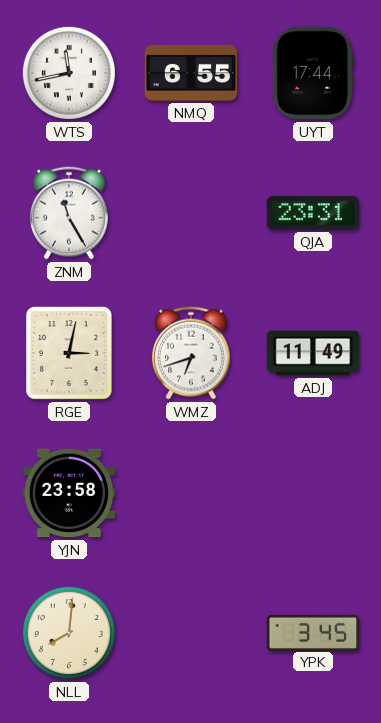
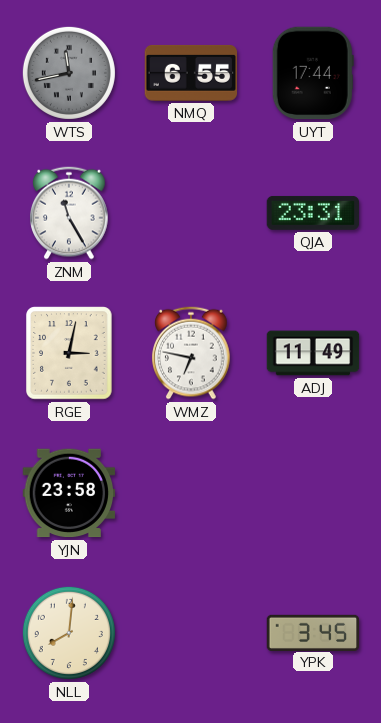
WTS dial: white -> grey (69, 73)
WMZ: 6:42 -> 6:47 (191, 353)
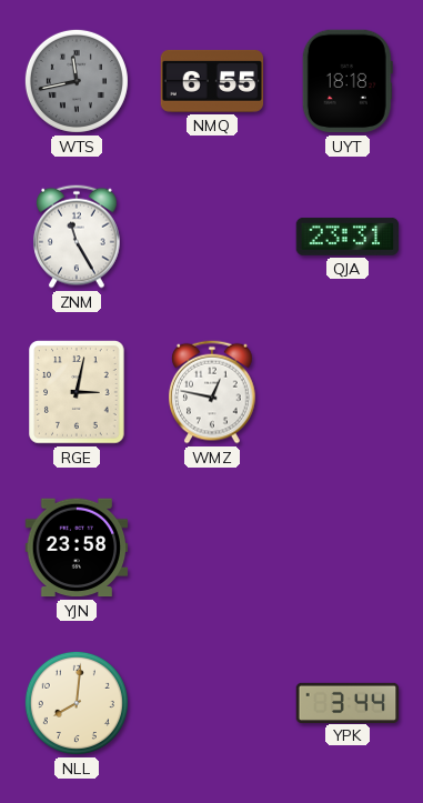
UYT: 17:44 -> 18:18 (348, 81)
WMZ: 6:47 -> 12:47 (212, 392)
ADJ: 11:49 -> none (313, 353)
YPK: 3:45 -> 3:44 (348, 702)
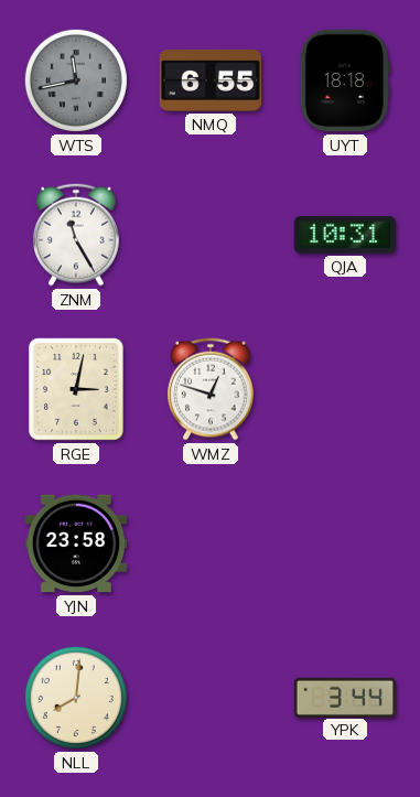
QJA: 23:31 -> 10:31 (345, 235)
WMZ: 12:47 -> 12:48 (211, 389)
